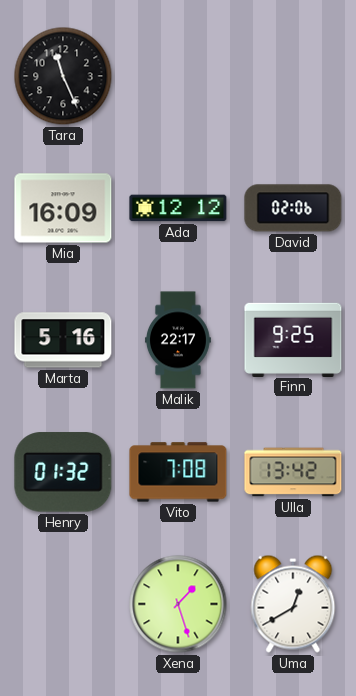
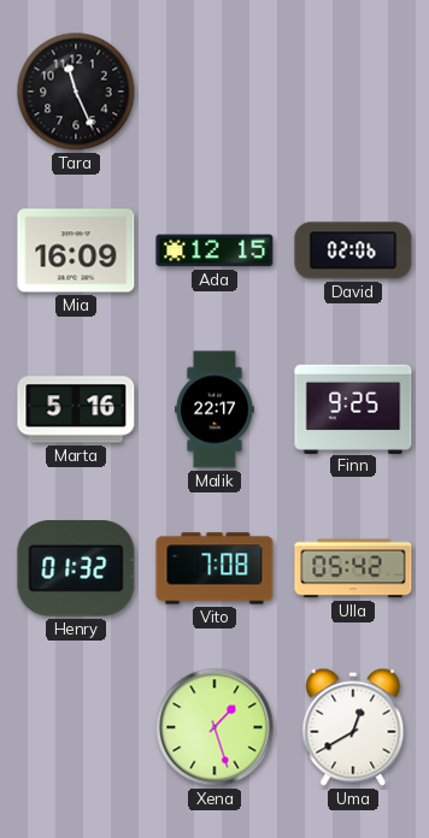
Ada: 12:12 -> 12:15 (214, 250)
Ulla: 13:42 -> 05:42 (353, 568)
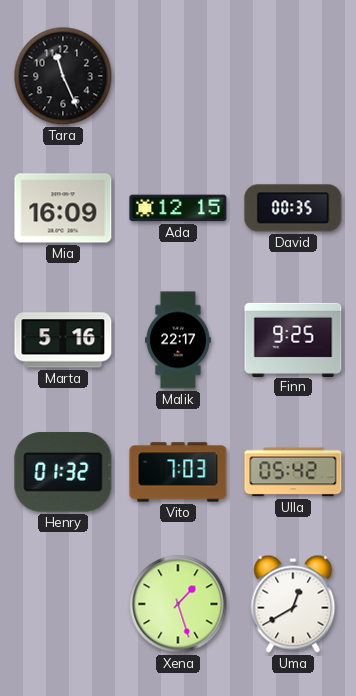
David: 02:06 -> 00:35 (293, 208)
Vito: 7:08 -> 7:03 (178, 472)
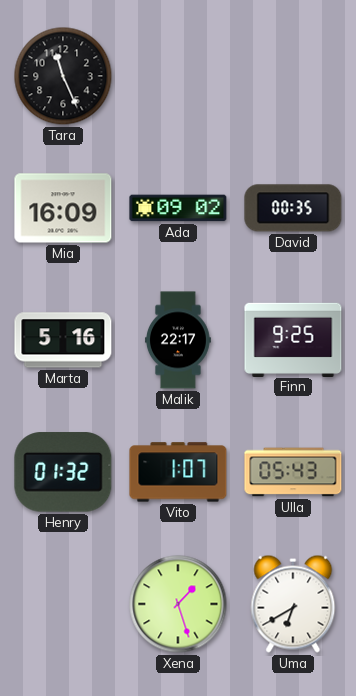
Ada: 12:15 -> 09:02 (178, 208)
Vito: 7:03 -> 1:07 (178, 472)
Ulla: 05:42 -> 05:43 (293, 472)
Uma: 12:40 -> 6:40 (293, 604)
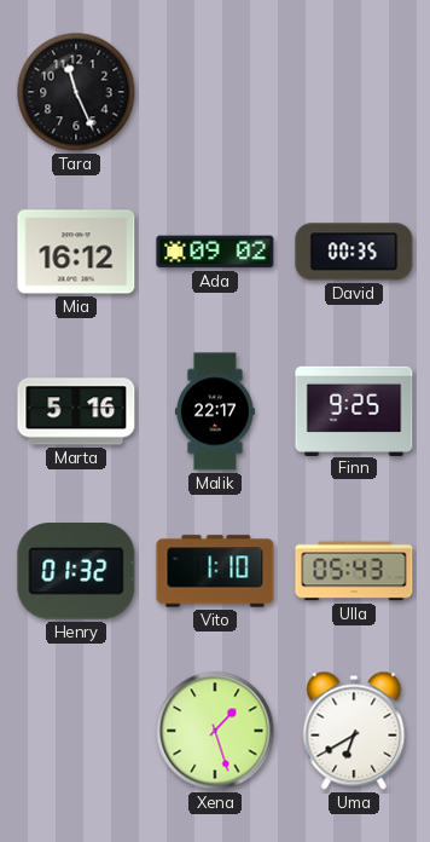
Mia: 16:09 -> 16:12 (76, 252)
Vito: 1:07 -> 1:10 (215, 571)
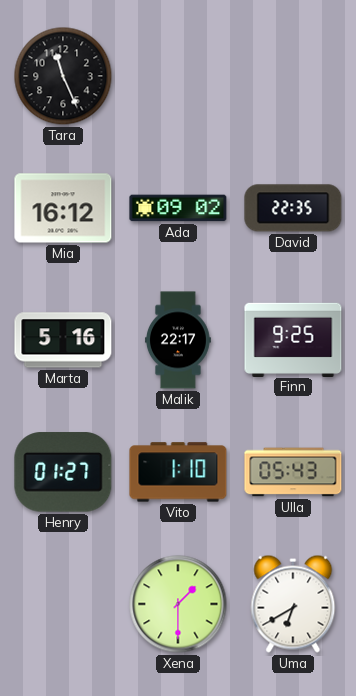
David: 00:35 -> 22:35 (293, 208)
Henry: 01:32 -> 01:27 (63, 472)
Xena: 1:27 -> 1:30 (178, 604)
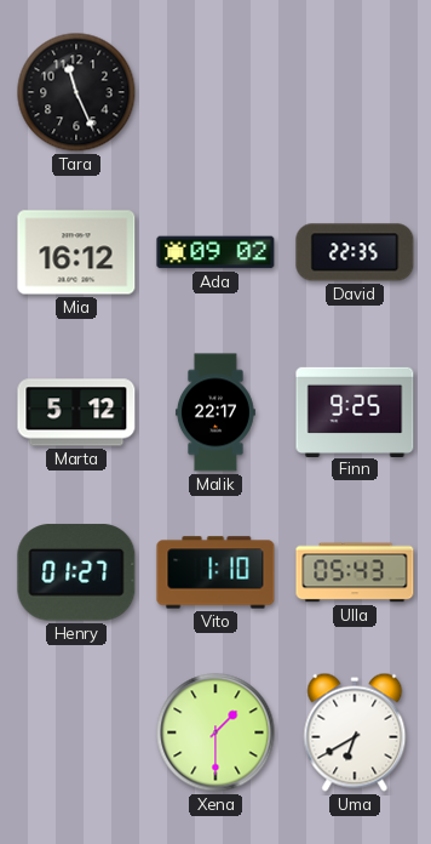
Marta: 5:16 -> 5:12 (76, 412)
